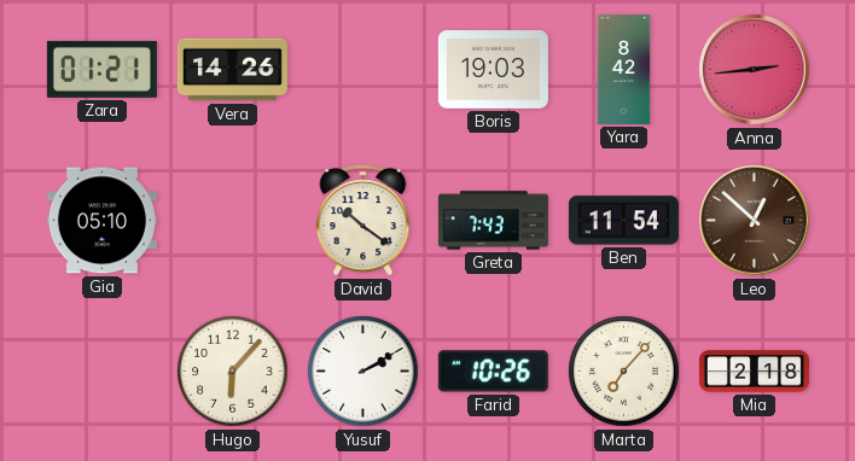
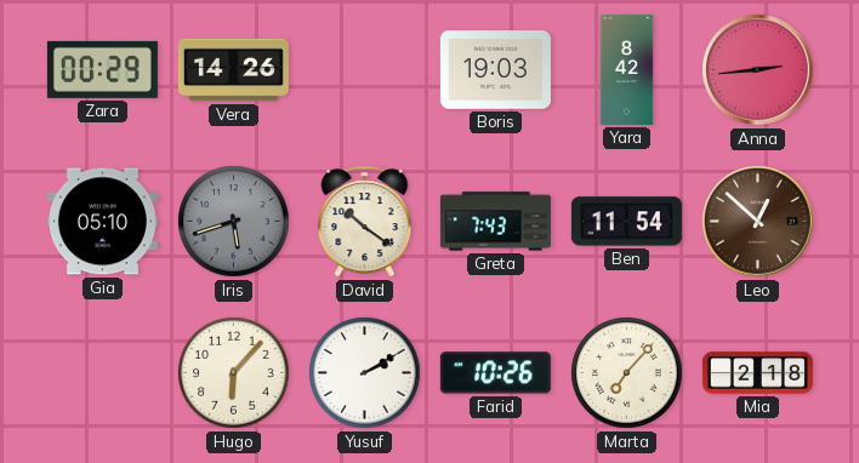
Zara: 01:21 -> 00:29 (102, 69)
Iris: none -> 5:42 (234, 222)
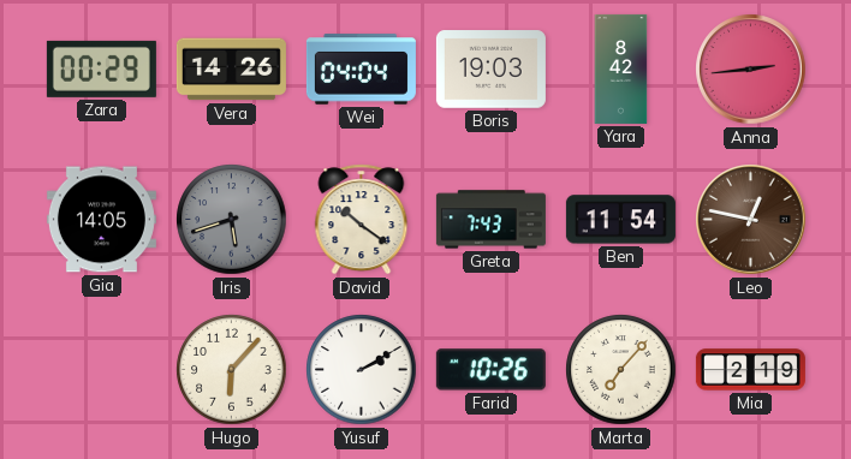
Wei: none -> 04:04 (361, 70)
Gia: 05:10 -> 14:05 (101, 220)
Leo: 12:52 -> 12:47 (751, 220)
Mia: 2:18 -> 2:19 (750, 370)
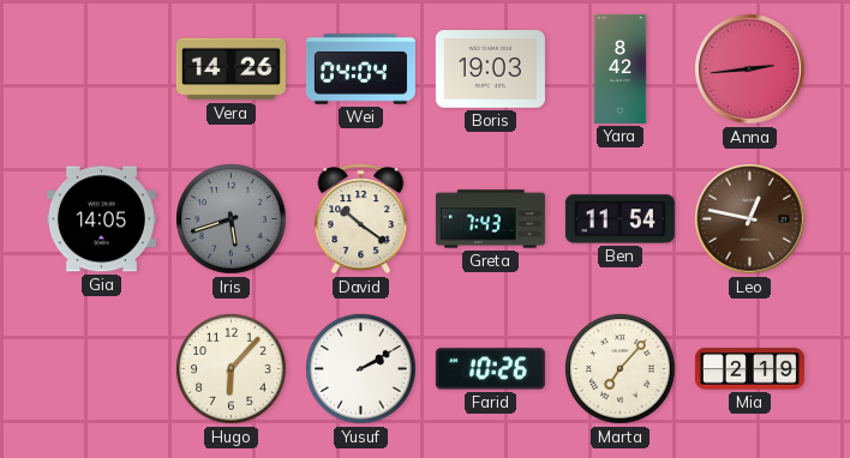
Zara: 00:29 -> none (101, 68)
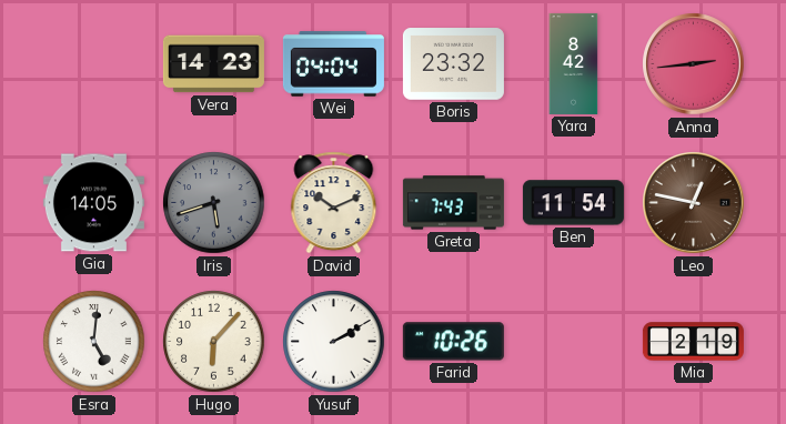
Vera: 14:26 -> 14:23 (213, 64)
Boris: 19:03 -> 23:32 (453, 64)
David: 10:21 -> 10:11 (334, 203)
Esra: none -> 5:01 (94, 342)
Marta: 7:07 -> none (621, 369)
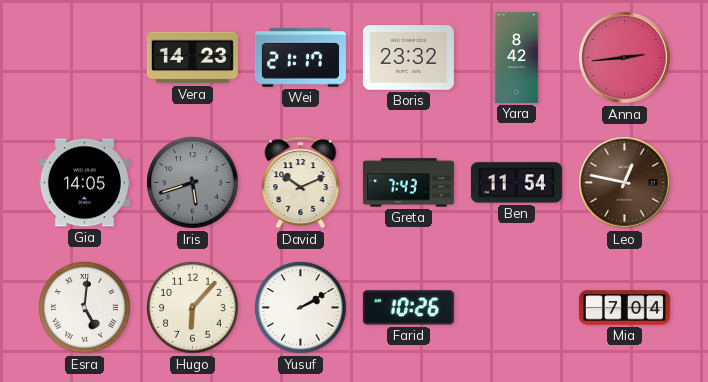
Wei: 04:04 -> 21:17 (300, 58)
Mia: 2:19 -> 7:04 (624, 308)
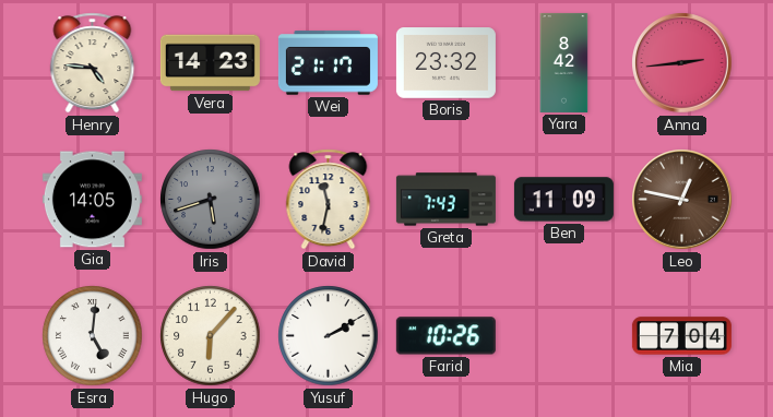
Henry: none -> 4:46 (93, 63)
David: 10:11 -> 11:32 (329, 200)
Ben: 11:54 -> 11:09 (563, 200)
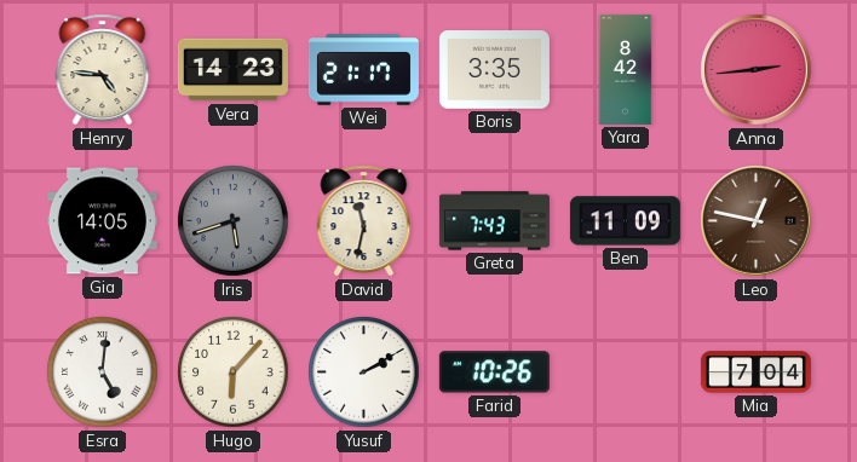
Boris: 23:32 -> 3:35 (494, 70)
